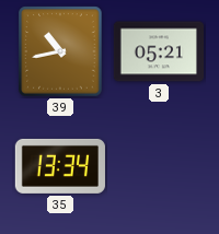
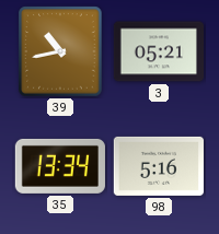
98: none -> 5:16 (159, 166)
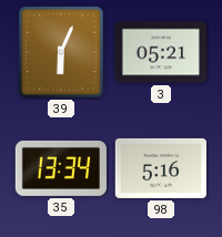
39: 10:43 -> 6:04 (61, 52)
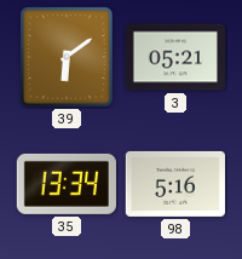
39: 6:04 -> 6:09 (67, 57)
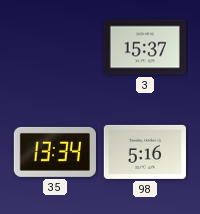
39: 6:09 -> none (67, 57)
3: 05:21 -> 15:37 (144, 47)
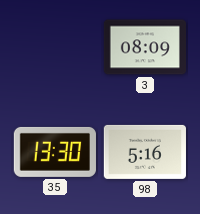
3: 15:37 -> 08:09 (144, 47)
35: 13:34 -> 13:30 (55, 152)
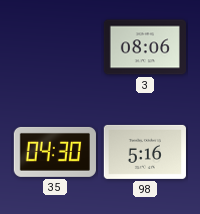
3: 08:09 -> 08:06 (144, 47)
35: 13:30 -> 04:30 (55, 152)
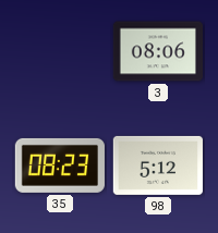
35: 04:30 -> 08:23 (60, 165)
98: 5:16 -> 5:12 (158, 165)
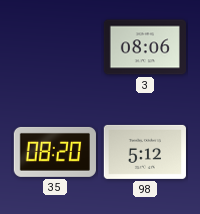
35: 08:23 -> 08:20 (55, 152)
